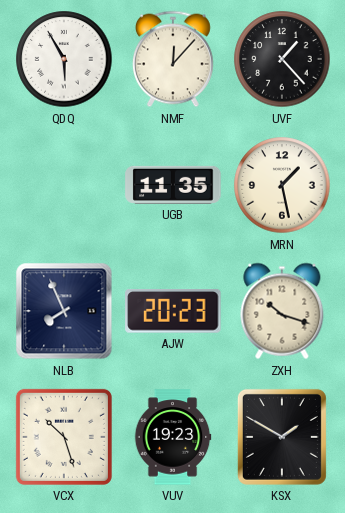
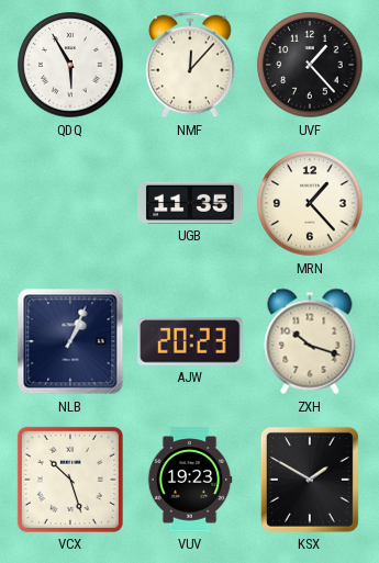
MRN: 1:28 -> 1:23 (310, 203)
NLB: 7:56 -> 1:04 (70, 341)
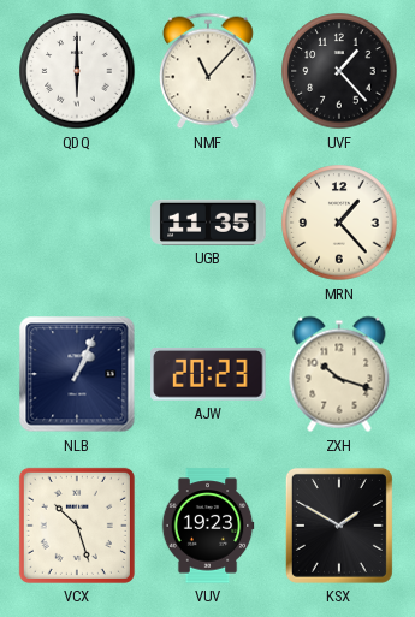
QDQ: 5:55 -> 6:00 (77, 71)
NMF: 12:07 -> 11:07 (208, 71)
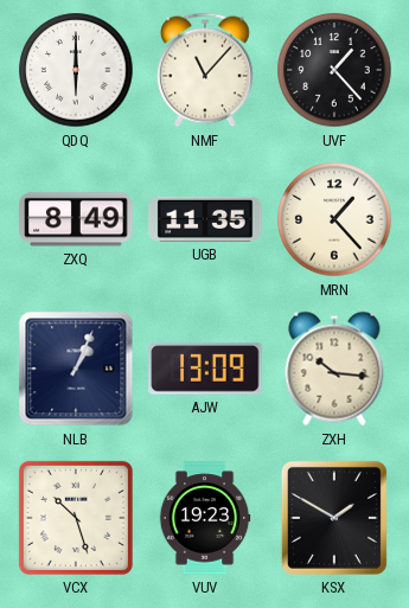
ZXQ: none -> 8:49 (76, 219)
AJW: 20:23 -> 13:09 (205, 370)
ZXH: 10:18 -> 10:16 (334, 369)
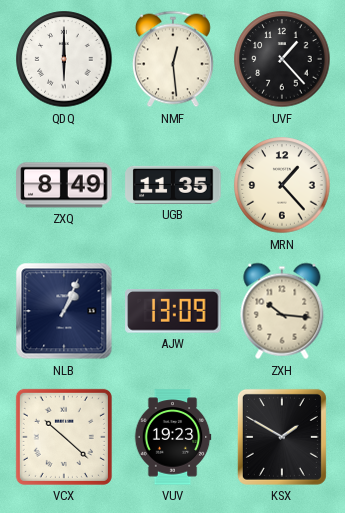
NMF: 11:07 -> 12:29 (173, 59)
VCX: 10:27 -> 10:22 (64, 437)
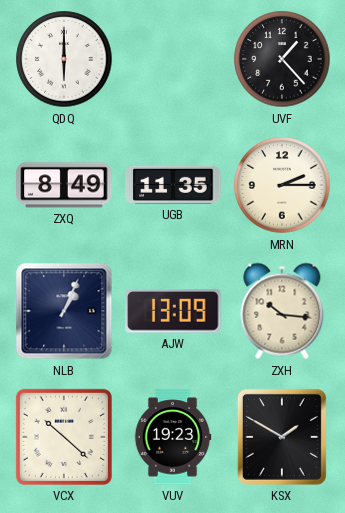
NMF: 12:29 -> none (173, 59)
MRN: 1:23 -> 2:15 (282, 185)
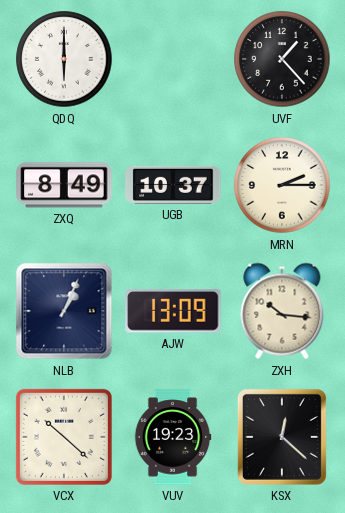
UGB: 11:35 -> 10:37 (173, 185)
KSX: 1:50 -> 12:22 (282, 437)
